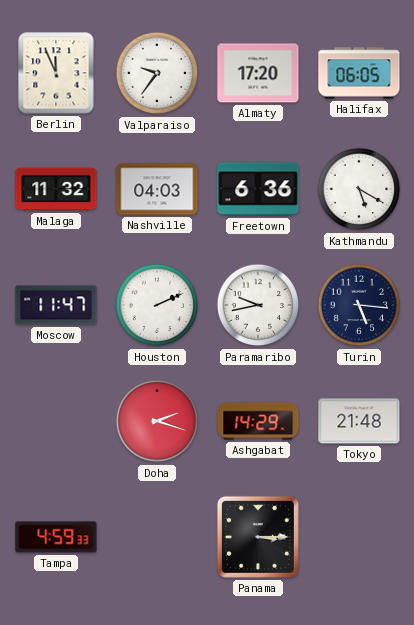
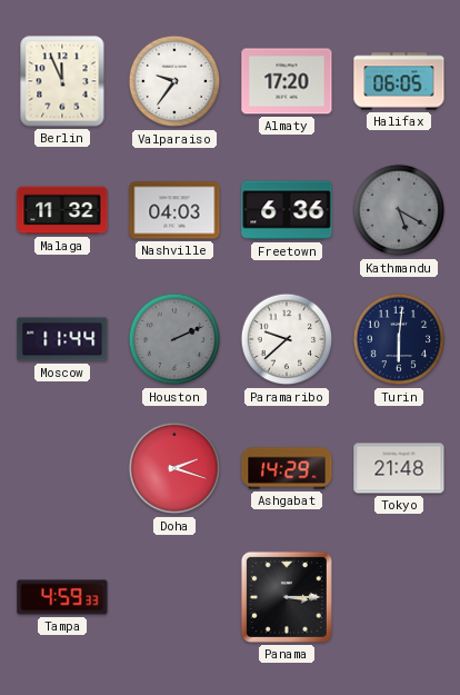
Kathmandu dial: white -> grey (399, 210)
Moscow: 11:47 -> 11:44 (62, 339)
Houston dial: white -> grey (174, 339)
Paramaribo: 9:43 -> 9:38 (287, 339)
Turin: 5:16 -> 6:01 (399, 339)
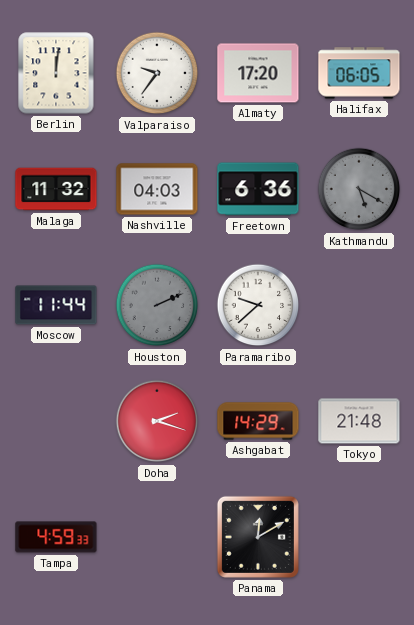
Berlin: 11:56 -> 12:01 (56, 73)
Turin: 6:01 -> none (399, 339)
Panama: 3:15 -> 12:10 (258, 537)
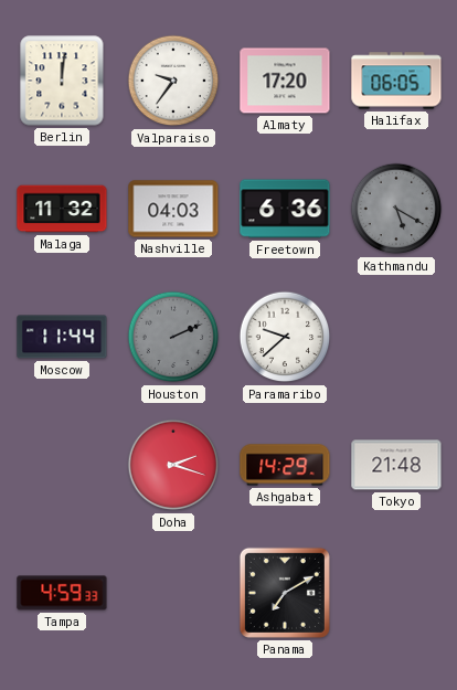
Panama: 12:10 -> 7:10 (285, 593)
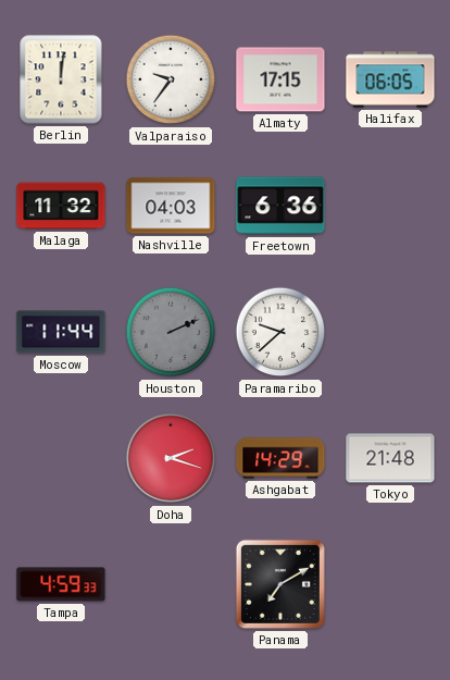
Almaty: 17:20 -> 17:15 (280, 79)
Kathmandu: 5:20 -> none (396, 209)
